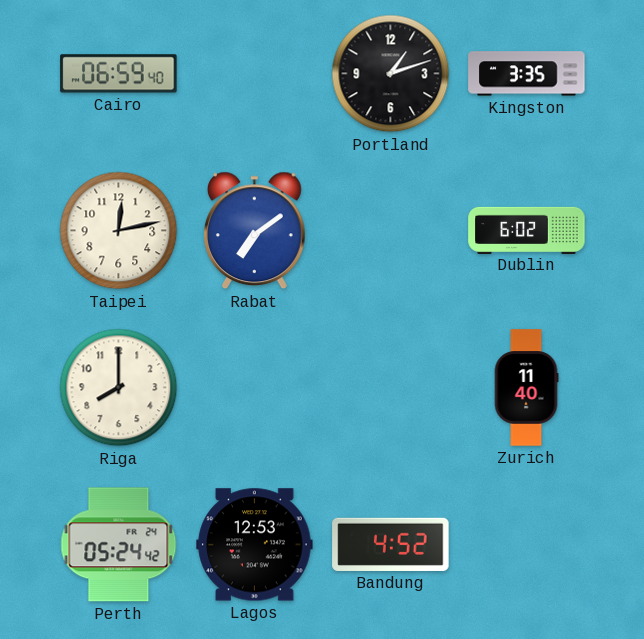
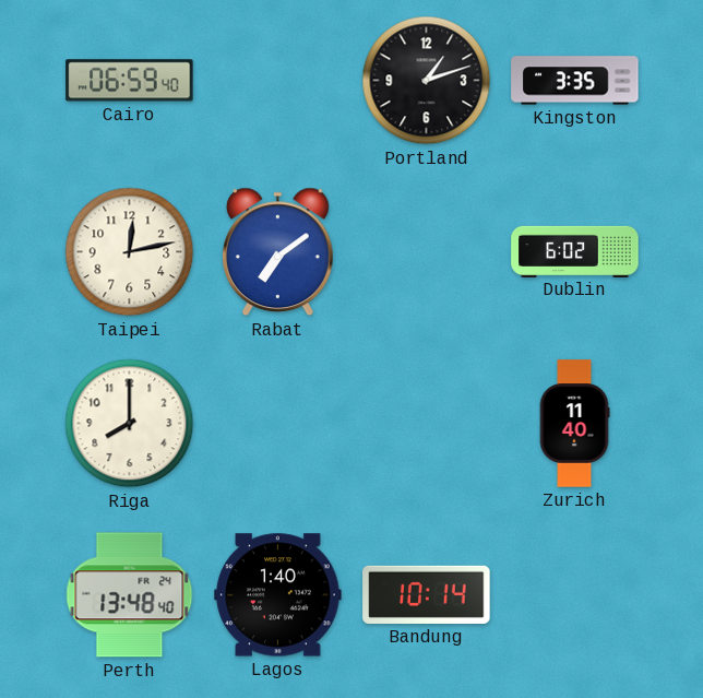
Perth: 05:24 -> 13:48 (130, 595)
Lagos: 12:53 -> 1:40 (278, 595)
Bandung: 4:52 -> 10:14 (427, 594)
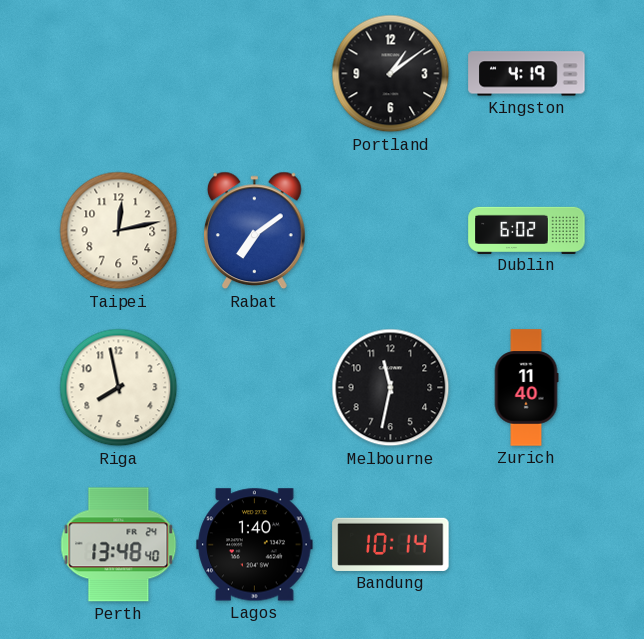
Cairo: 06:59 -> none (130, 81)
Portland: 1:12 -> 1:09 (391, 74)
Kingston: 3:35 -> 4:19 (527, 74)
Riga: 8:00 -> 7:58 (119, 388)
Melbourne: none -> 11:32 (391, 388)
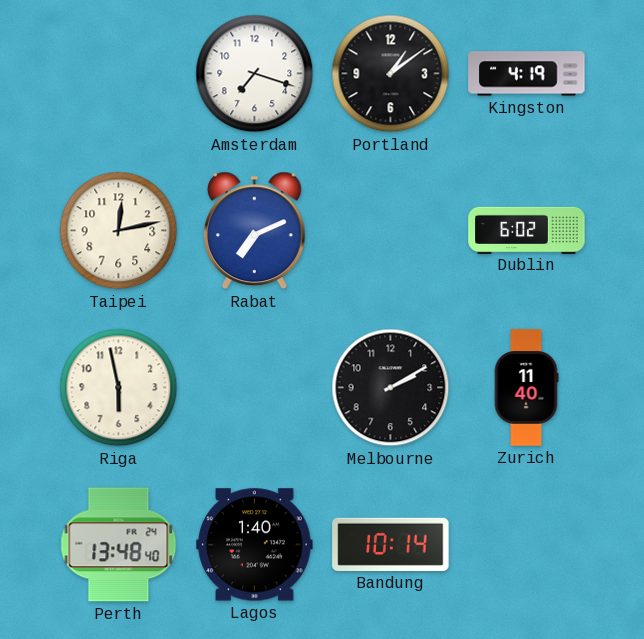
Amsterdam: none -> 7:18 (255, 74)
Rabat: 7:09 -> 7:11 (255, 231)
Riga: 7:58 -> 5:58 (119, 388)
Melbourne: 11:32 -> 2:10 (391, 388)
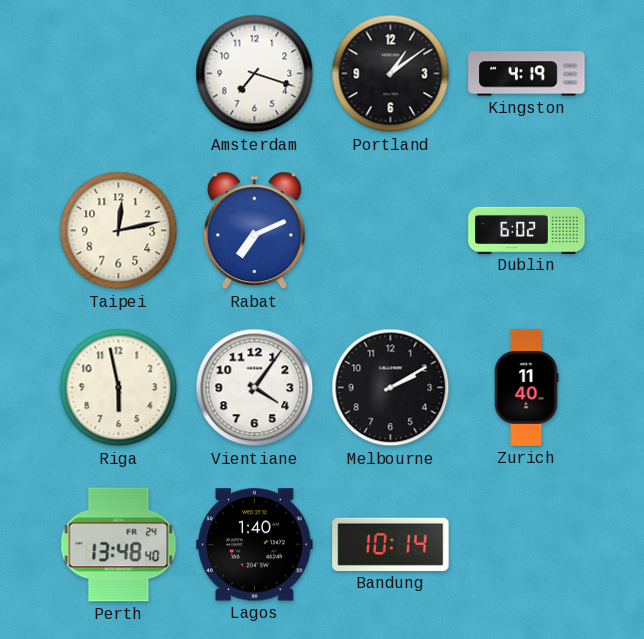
Vientiane: none -> 4:06 (255, 388)
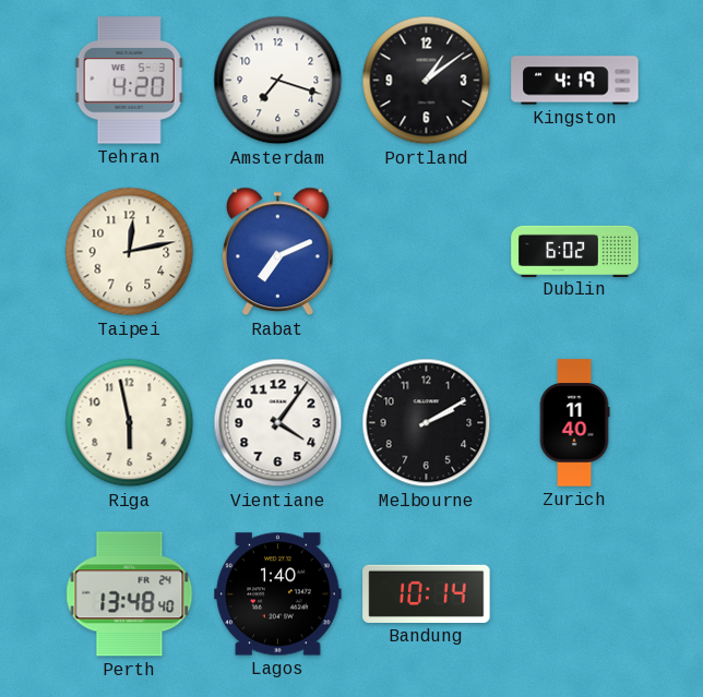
Tehran: none -> 4:20 (129, 81)
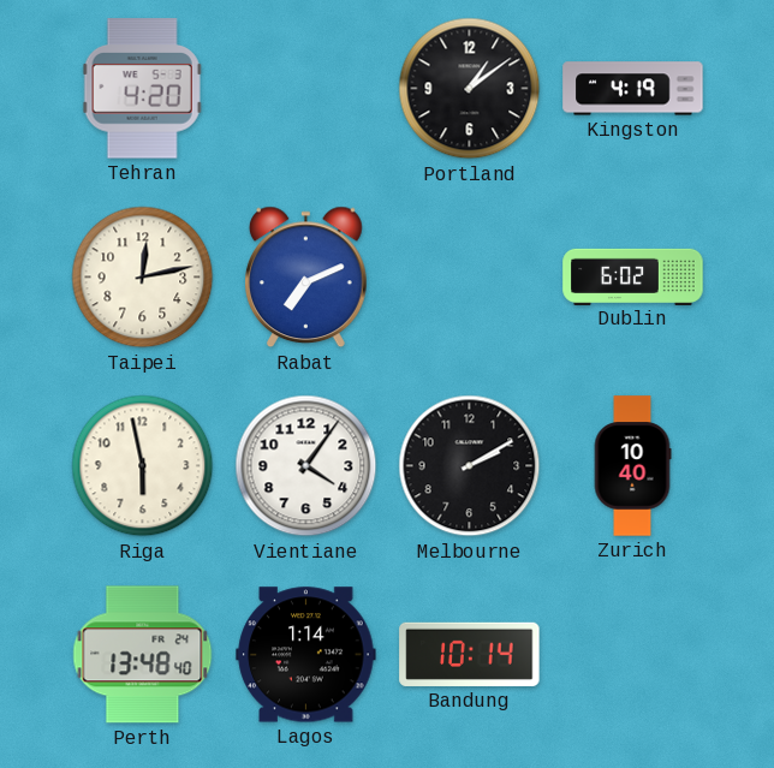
Amsterdam: 7:18 -> none (278, 81)
Zurich: 11:40 -> 10:40 (632, 466)
Lagos: 1:40 -> 1:14 (306, 655)
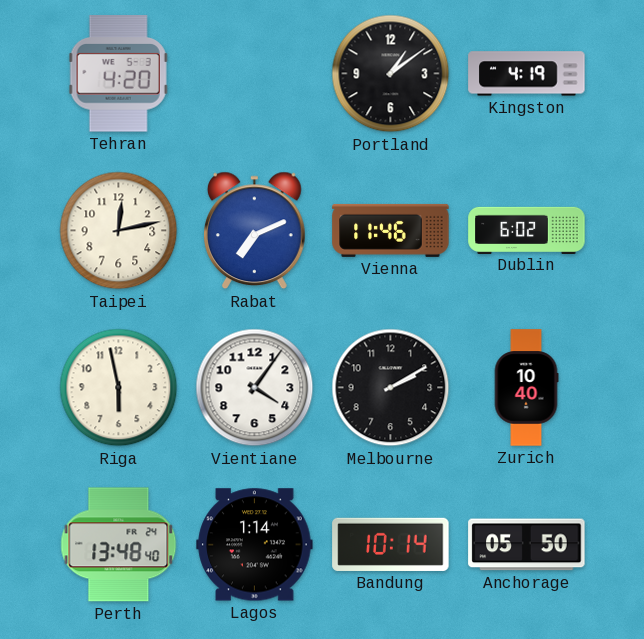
Vienna: none -> 11:46 (391, 230)
Anchorage: none -> 05:50 (527, 545)
